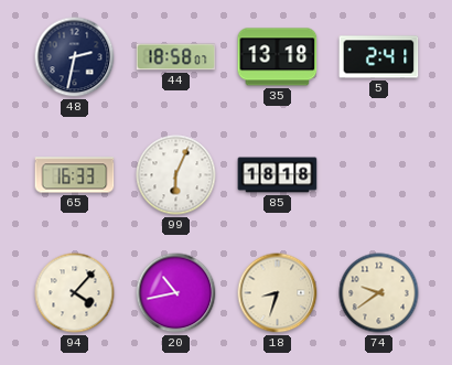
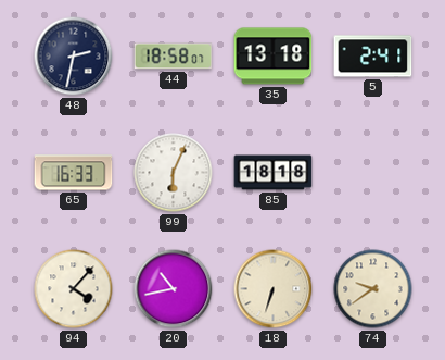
18: 8:33 -> 6:33 (274, 289)
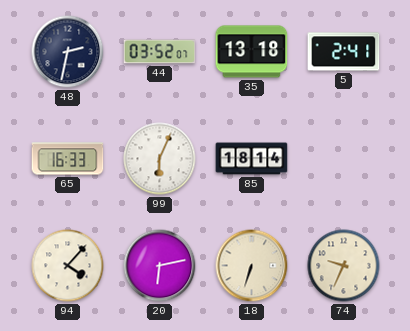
44: 18:58 -> 03:52 (160, 52)
85: 18:18 -> 18:14 (252, 159)
20: 10:43 -> 6:13 (160, 266)
74: 9:39 -> 9:34 (344, 266)
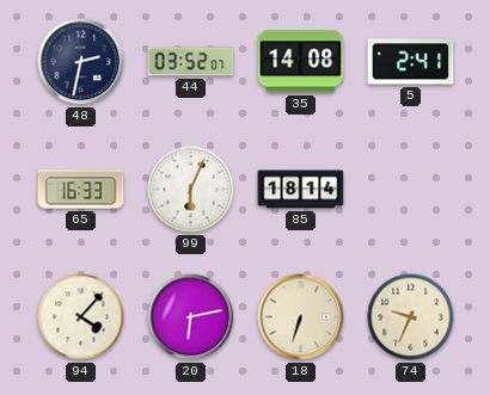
35: 13:18 -> 14:08 (301, 62)
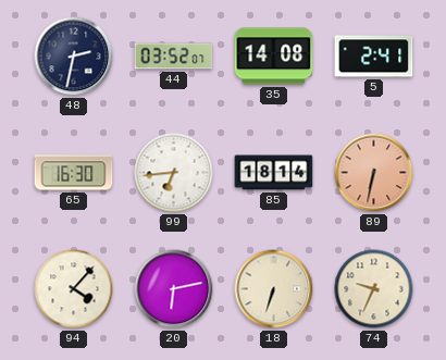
65: 16:33 -> 16:30 (74, 173)
99: 6:04 -> 6:44 (174, 173)
89: none -> 6:32 (374, 173)
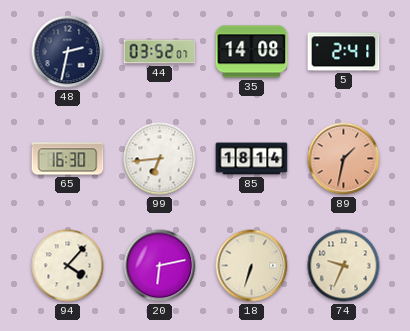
89: 6:32 -> 1:32 (344, 159)
